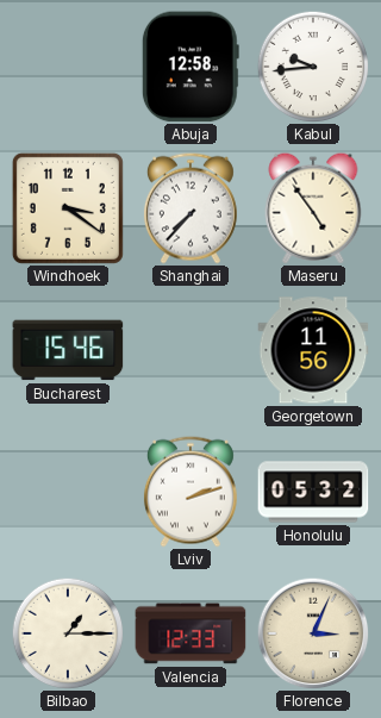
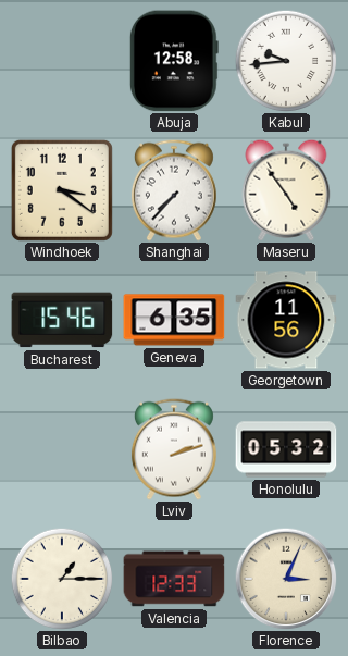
Geneva: none -> 6:35 (174, 320)
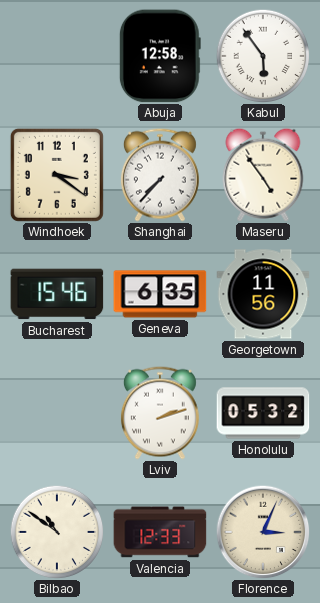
Kabul: 9:44 -> 5:54 (263, 56)
Bilbao: 1:15 -> 10:51 (57, 532)
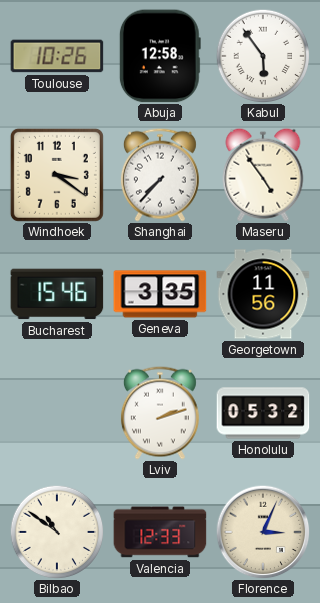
Toulouse: none -> 10:26 (57, 56)
Geneva: 6:35 -> 3:35 (160, 294)
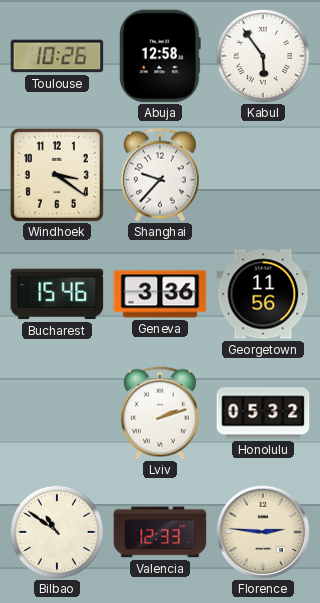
Shanghai: 7:37 -> 9:37 (160, 175)
Maseru: 4:54 -> none (263, 175)
Geneva: 3:35 -> 3:36 (160, 294)
Florence: 3:04 -> 2:46 (263, 532)
